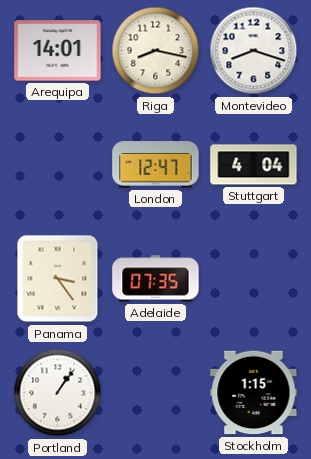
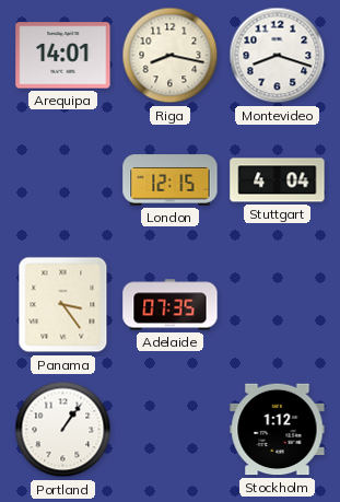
London: 12:47 -> 12:15 (171, 180)
Stockholm: 1:15 -> 1:12 (278, 430)
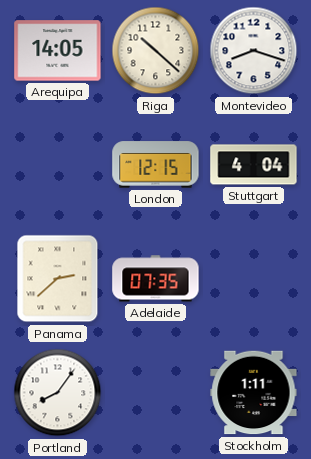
Arequipa: 14:01 -> 14:05 (58, 51)
Riga: 8:17 -> 10:22 (156, 51)
Panama: 3:24 -> 2:38 (58, 279)
Portland: 1:06 -> 8:06 (58, 393)
Stockholm: 1:12 -> 1:11 (254, 393)
